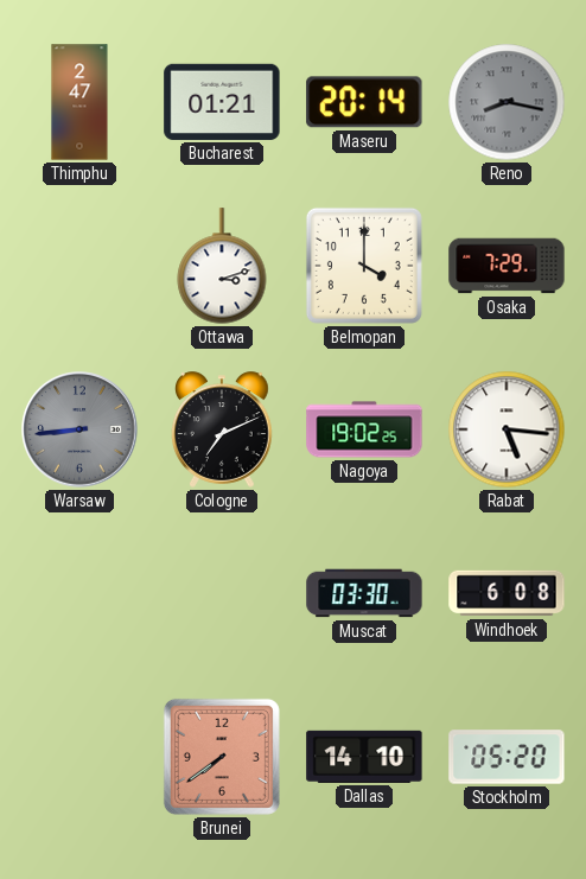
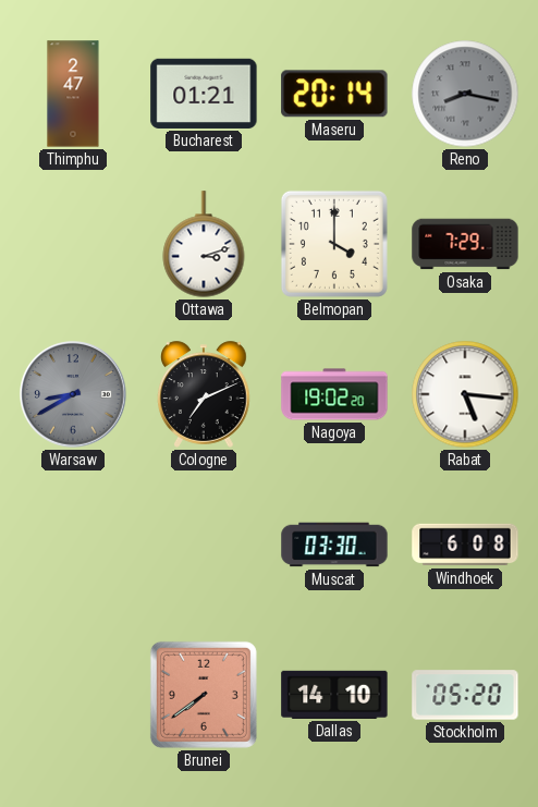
Warsaw: 8:44 -> 8:40 (73, 394)
Nagoya: 19:02:25 -> 19:02:20 (334, 394)
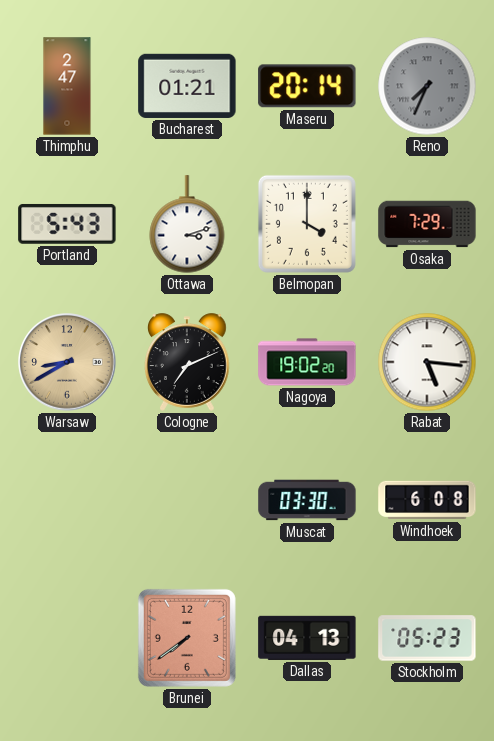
Reno: 8:17 -> 7:34 (427, 86)
Portland: none -> 5:43 (67, 224)
Warsaw dial: grey -> champagne (67, 362)
Dallas: 14:10 -> 04:13 (307, 638)
Stockholm: 05:20 -> 05:23 (427, 638)
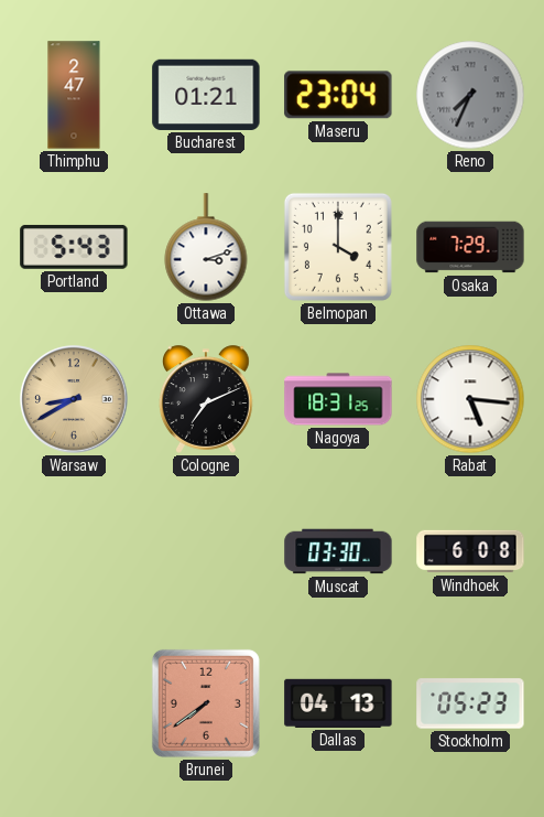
Maseru: 20:14 -> 23:04 (338, 95)
Nagoya: 19:02 -> 18:31 (338, 399)
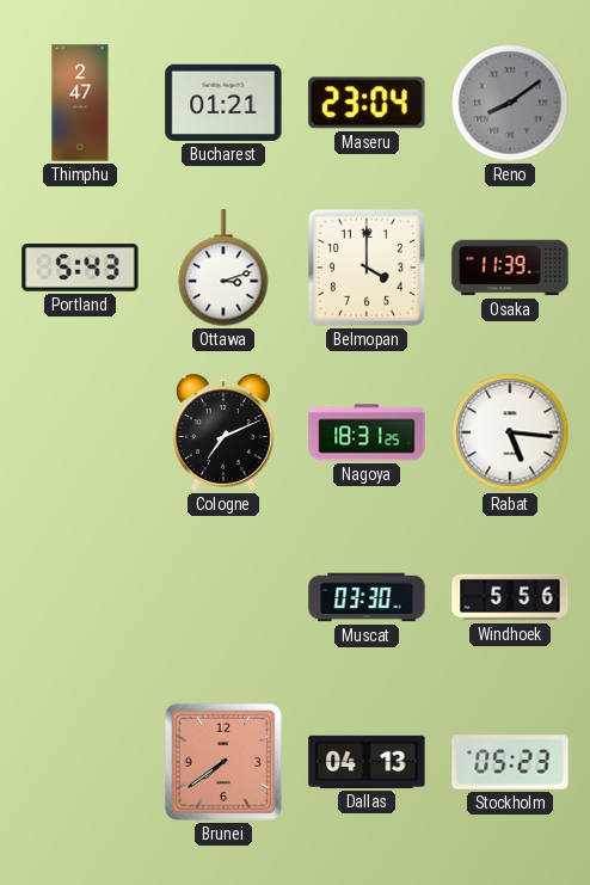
Reno: 7:34 -> 8:09 (510, 103)
Osaka: 7:29 -> 11:39 (510, 268)
Warsaw: 8:40 -> none (74, 399)
Windhoek: 6:08 -> 5:56 (510, 597)
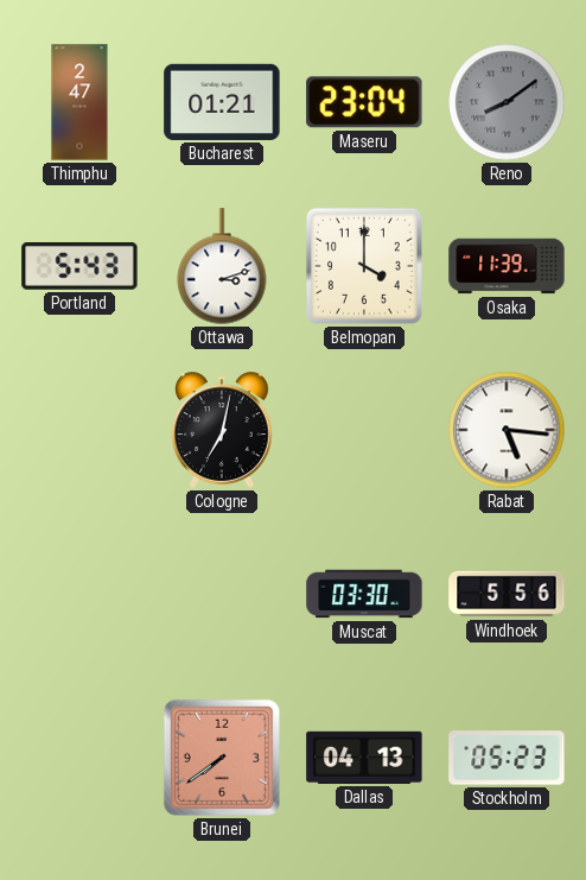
Cologne: 7:11 -> 7:02 (222, 430)
Nagoya: 18:31 -> none (367, 432)
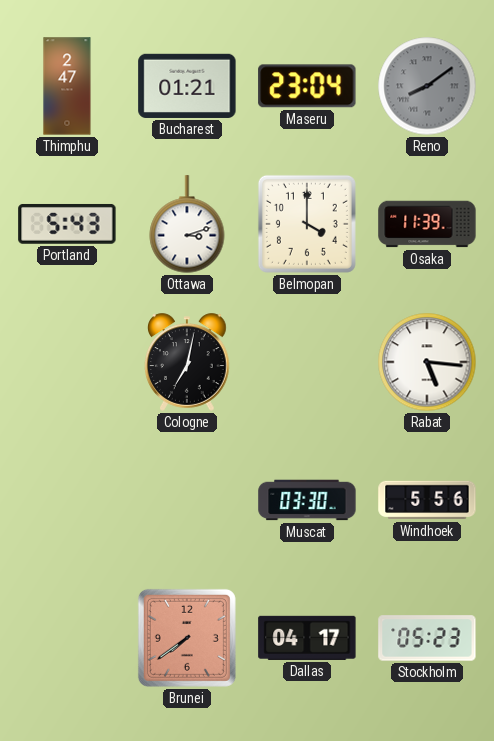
Dallas: 04:13 -> 04:17 (307, 638)
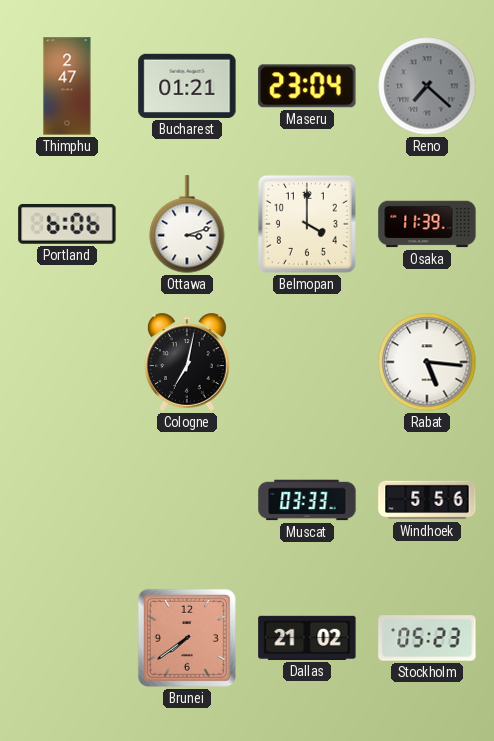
Reno: 8:09 -> 7:22 (427, 86)
Portland: 5:43 -> 6:06 (67, 224)
Muscat: 03:30 -> 03:33 (307, 500)
Dallas: 04:17 -> 21:02 (307, 638)
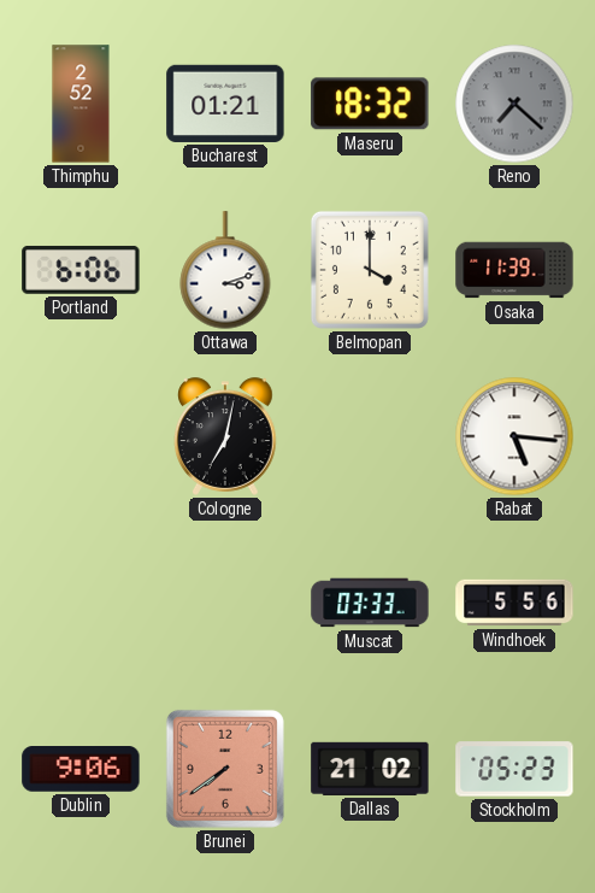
Thimphu: 2:47 -> 2:52 (81, 104)
Maseru: 23:04 -> 18:32 (370, 104)
Dublin: none -> 9:06 (81, 769)
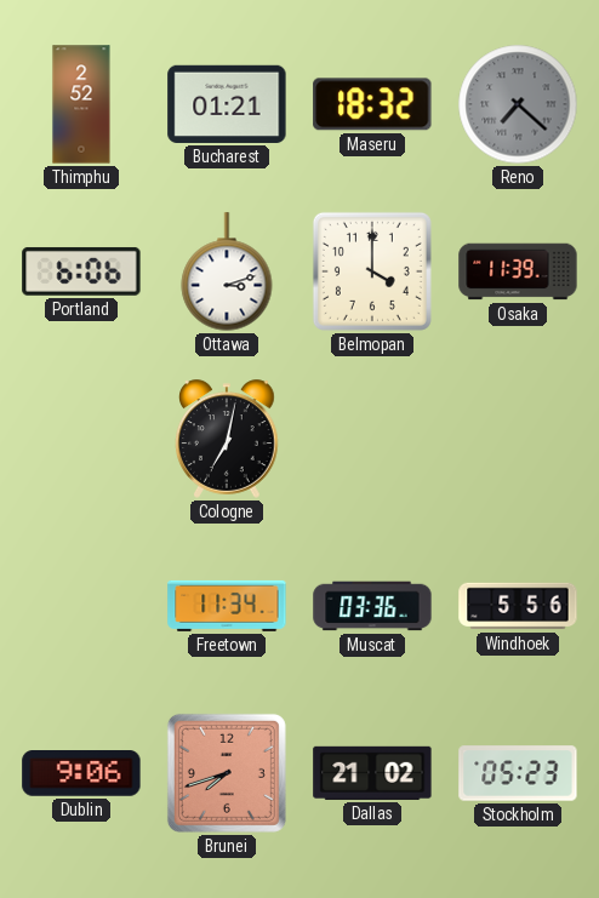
Rabat: 5:16 -> none (514, 436)
Freetown: none -> 11:34 (227, 606)
Muscat: 03:33 -> 03:36 (372, 606)
Brunei: 7:39 -> 7:42 (227, 773)
